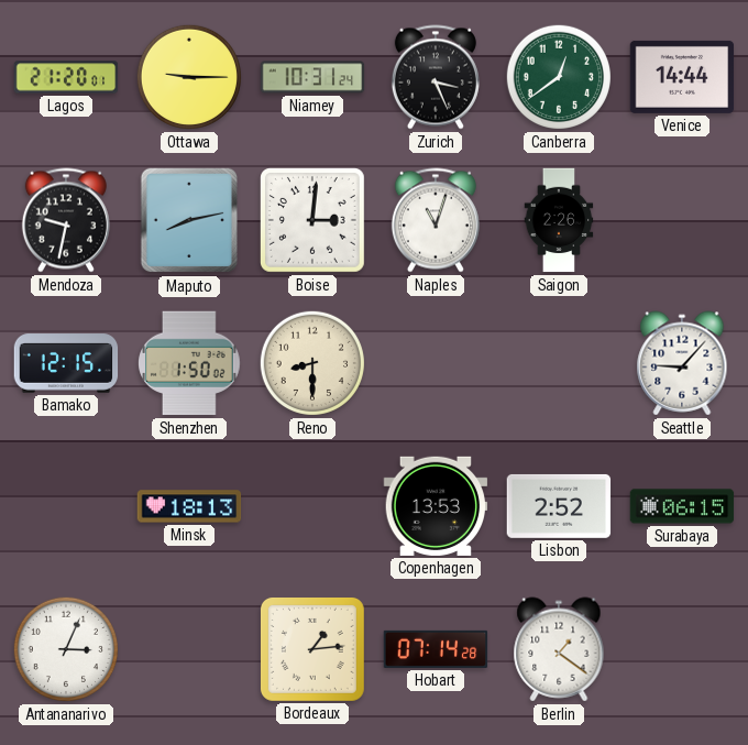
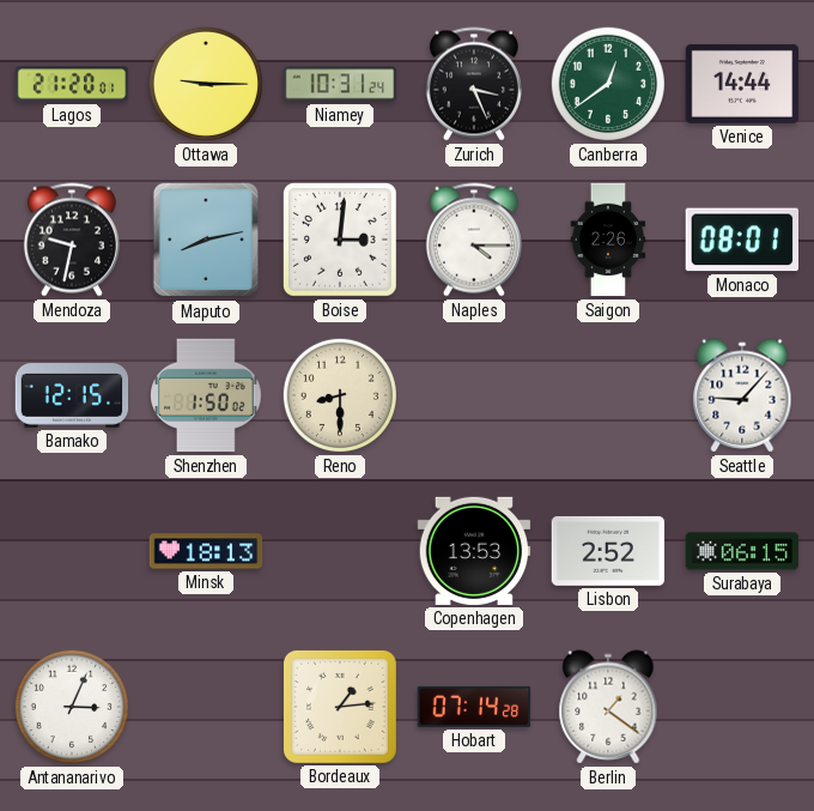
Naples: 11:03 -> 4:15 (474, 240)
Monaco: none -> 08:01 (741, 240)
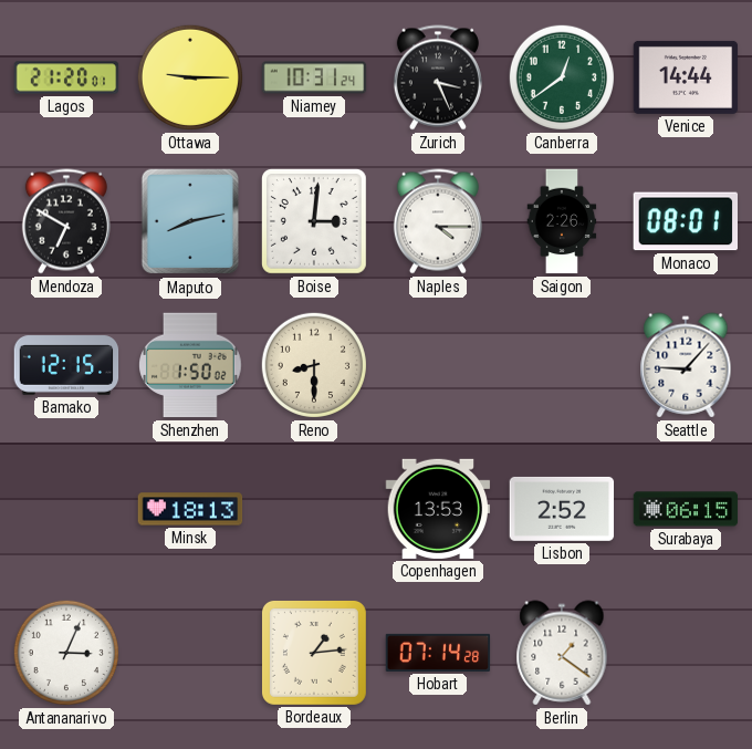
Mendoza: 9:32 -> 6:50 (66, 221)
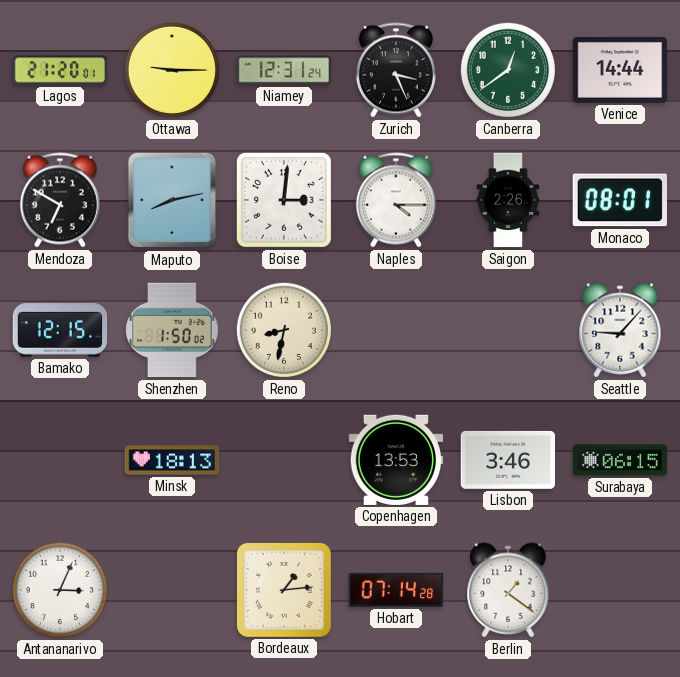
Niamey: 10:31 -> 12:31 (284, 70)
Reno: 8:30 -> 8:32 (284, 330)
Lisbon: 2:52 -> 3:46 (508, 460)
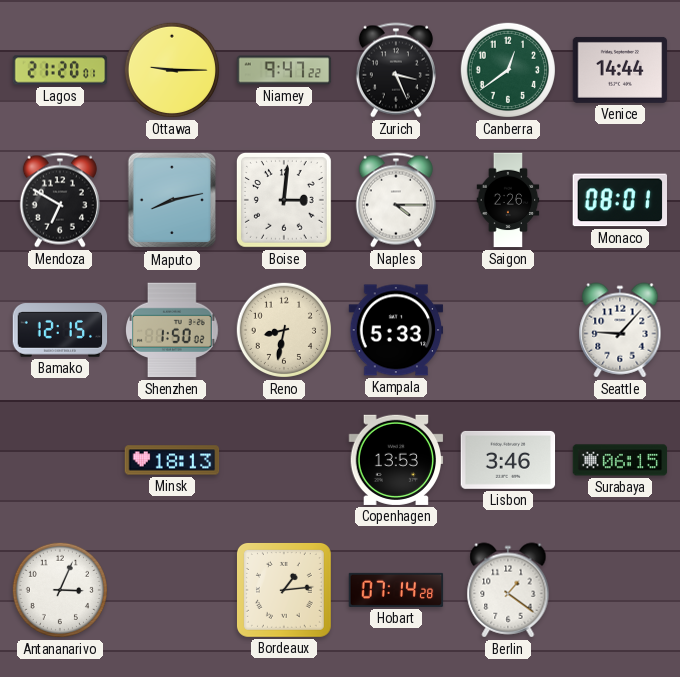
Niamey: 12:31 -> 9:47 (284, 70)
Kampala: none -> 5:33 (396, 330)
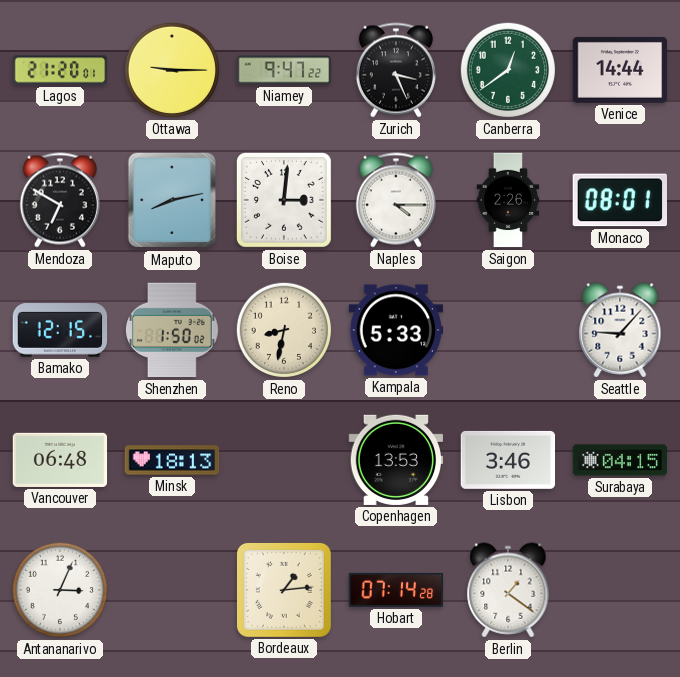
Vancouver: none -> 06:48 (60, 460)
Surabaya: 06:15 -> 04:15 (620, 460)
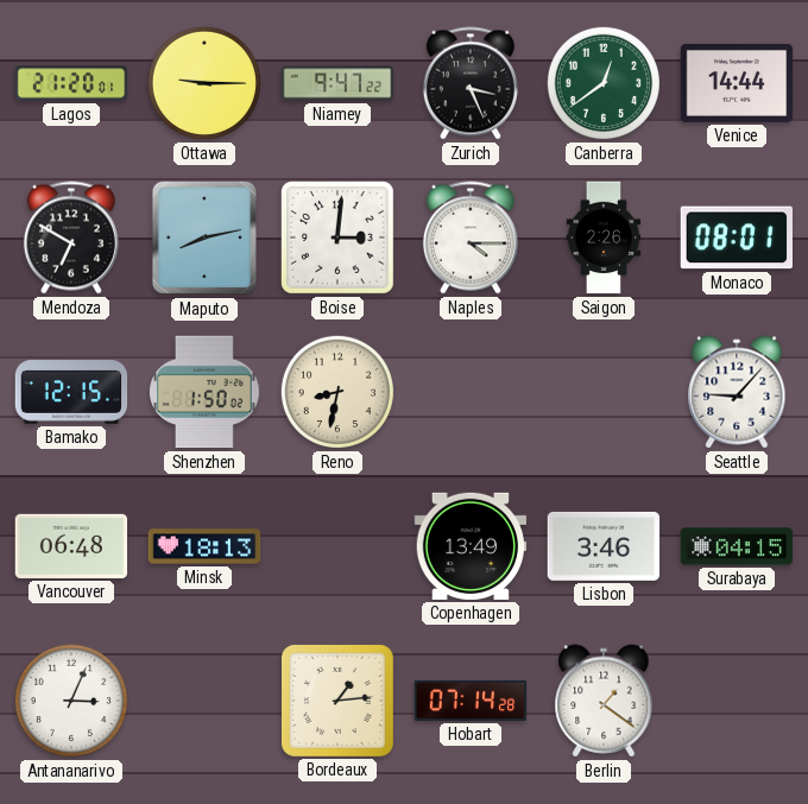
Kampala: 5:33 -> none (396, 330)
Copenhagen: 13:53 -> 13:49 (471, 546)
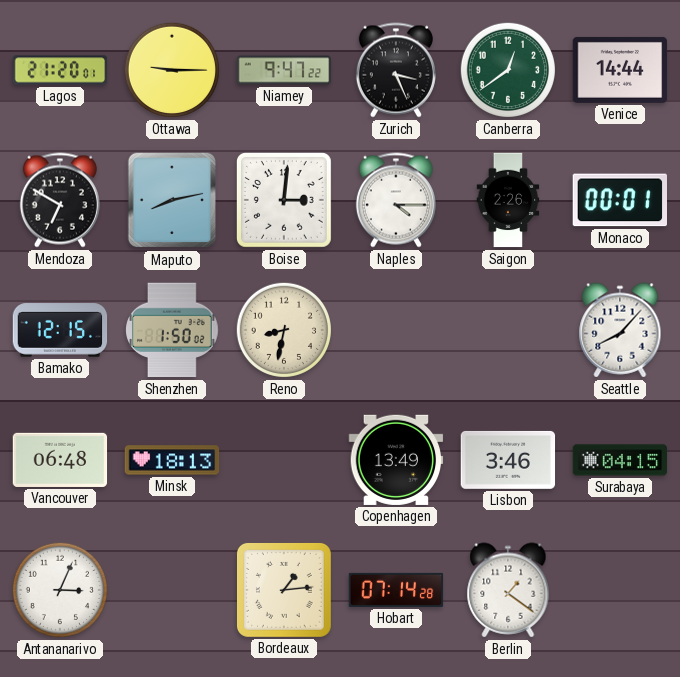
Monaco: 08:01 -> 00:01 (619, 200)
Seattle: 9:07 -> 8:07 (620, 330)
